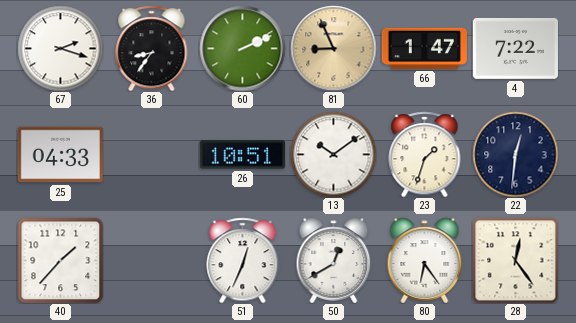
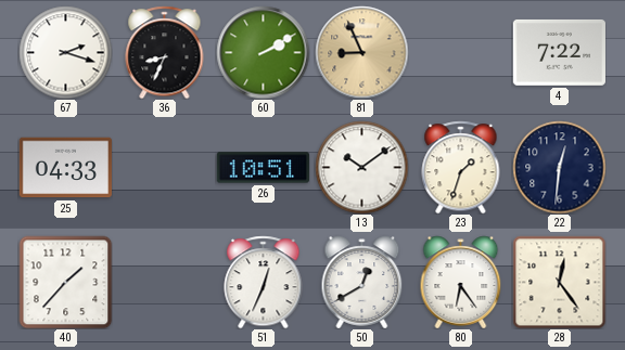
36: 8:36 -> 8:34 (165, 52)
60: 2:11 -> 2:10 (263, 52)
66: 1:47 -> none (424, 48)
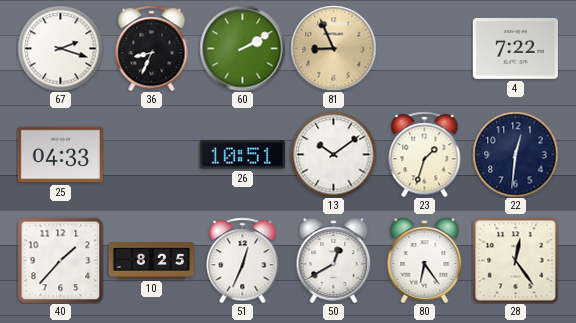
10: none -> 8:25 (151, 261)
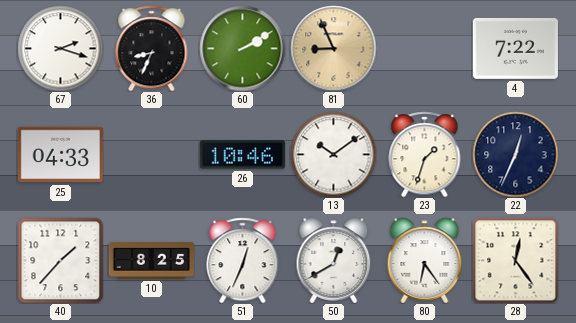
26: 10:51 -> 10:46 (242, 155)
22: 12:31 -> 12:34 (515, 154)
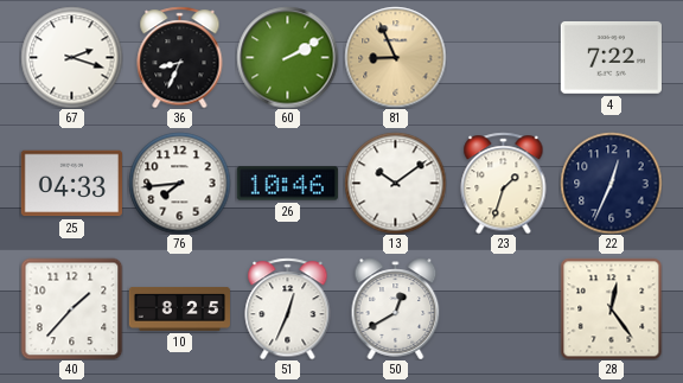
76: none -> 7:44 (179, 183)
80: 6:24 -> none (425, 260)
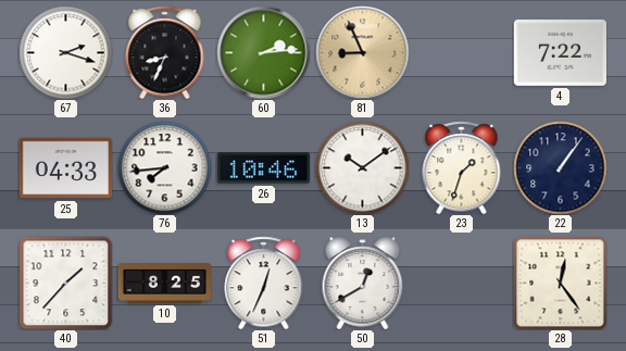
60: 2:10 -> 2:14 (263, 52)
22: 12:34 -> 1:06 (560, 167)
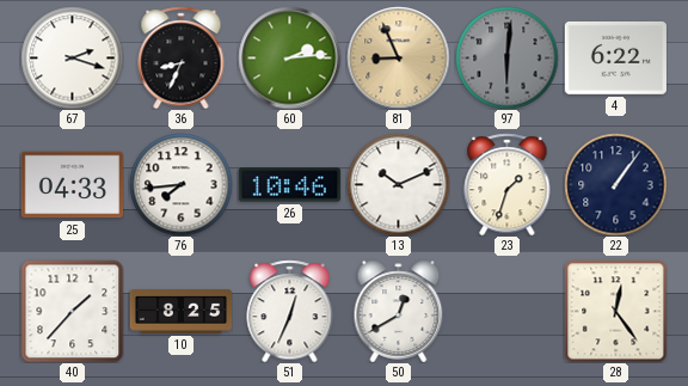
97: none -> 6:01 (506, 57)
4: 7:22 -> 6:22 (615, 57)
13: 10:09 -> 10:11 (398, 184)
